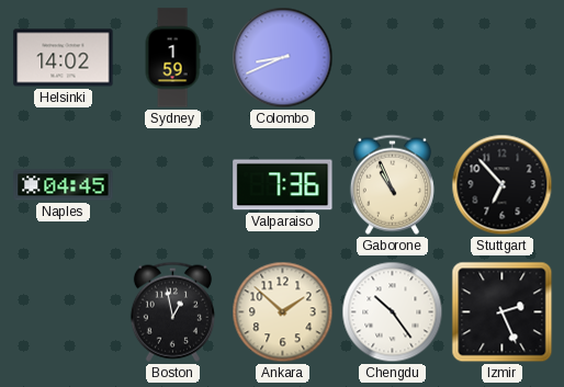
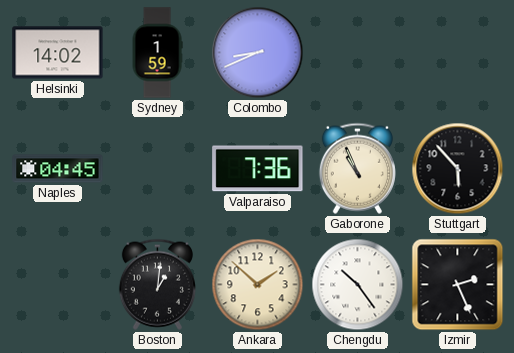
Stuttgart: 6:53 -> 5:53 (458, 169)
Boston: 12:58 -> 1:01 (157, 284)
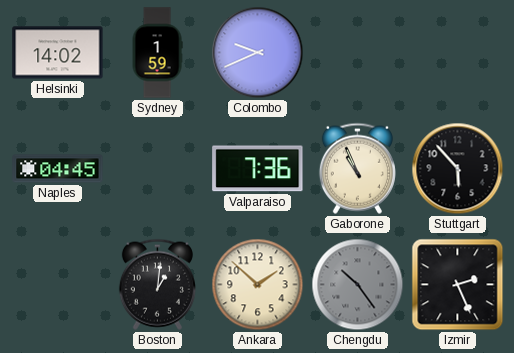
Colombo: 8:41 -> 9:41 (258, 53)
Chengdu dial: white -> grey (358, 285)
